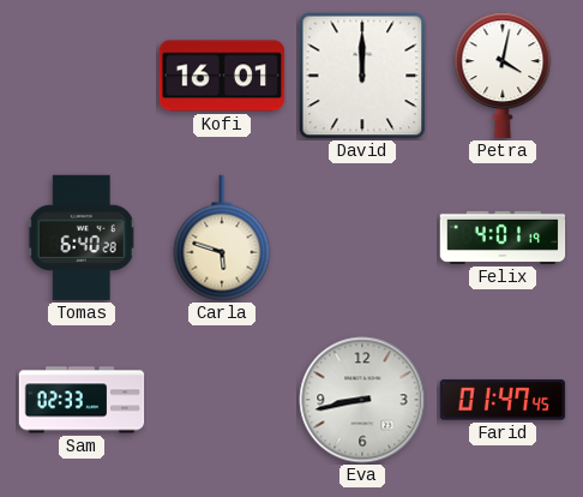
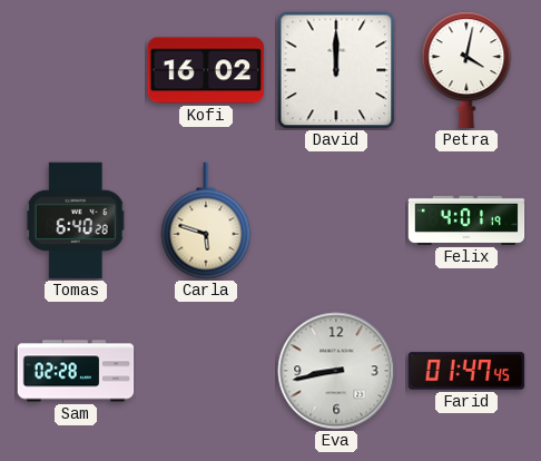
Kofi: 16:01 -> 16:02 (206, 70)
Sam: 02:33 -> 02:28 (76, 371)
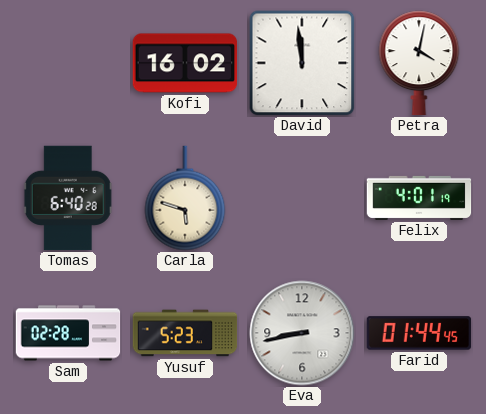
David: 12:00 -> 11:59 (302, 63)
Yusuf: none -> 5:23 (185, 333)
Farid: 01:47 -> 01:44 (419, 333)
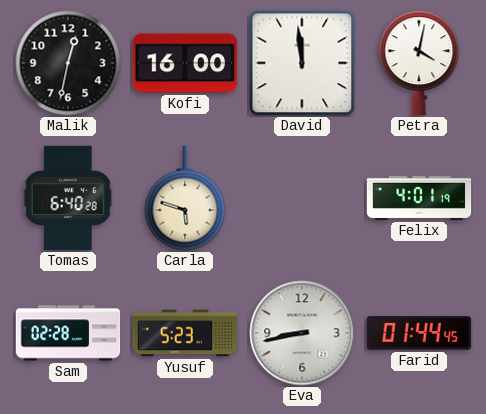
Malik: none -> 12:32 (68, 63)
Kofi: 16:02 -> 16:00 (185, 63)
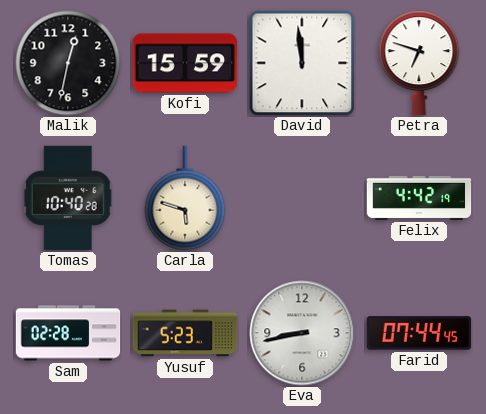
Kofi: 16:00 -> 15:59 (185, 63)
Petra: 4:02 -> 6:48 (419, 63)
Tomas: 6:40 -> 10:40 (68, 198)
Felix: 4:01 -> 4:42 (419, 198)
Farid: 01:44 -> 07:44 (419, 333)
